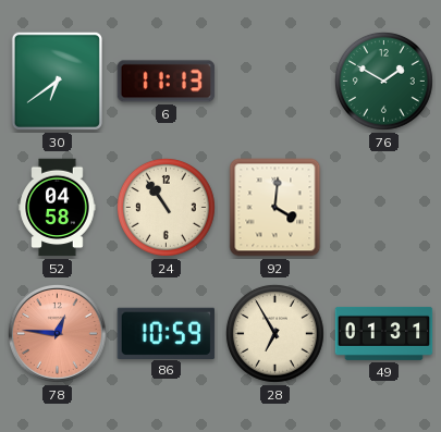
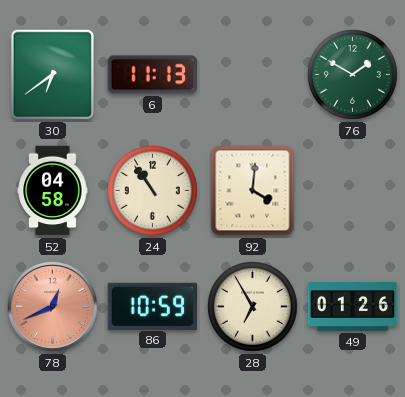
78: 12:46 -> 12:41 (52, 306)
49: 01:31 -> 01:26 (353, 306)
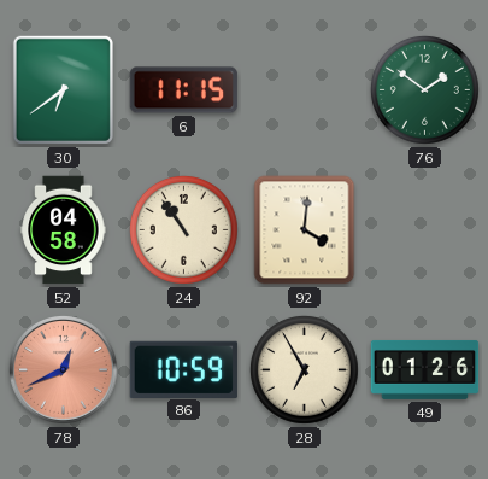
6: 11:13 -> 11:15 (184, 90)
76: 1:50 -> 1:51 (424, 89)
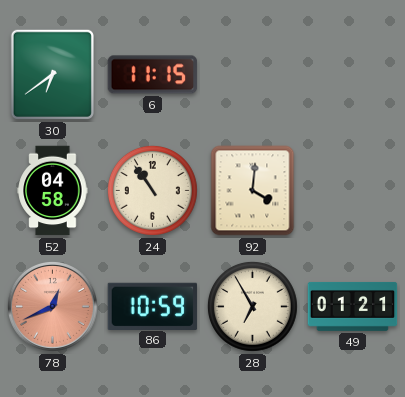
76: 1:51 -> none (424, 89)
49: 01:26 -> 01:21 (353, 306)
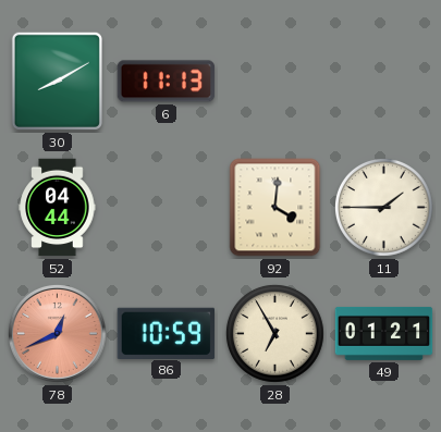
30: 6:39 -> 8:10 (57, 81)
6: 11:15 -> 11:13 (167, 82)
52: 04:58 -> 04:44 (58, 208)
24: 10:54 -> none (152, 190)
11: none -> 1:45 (383, 207)
